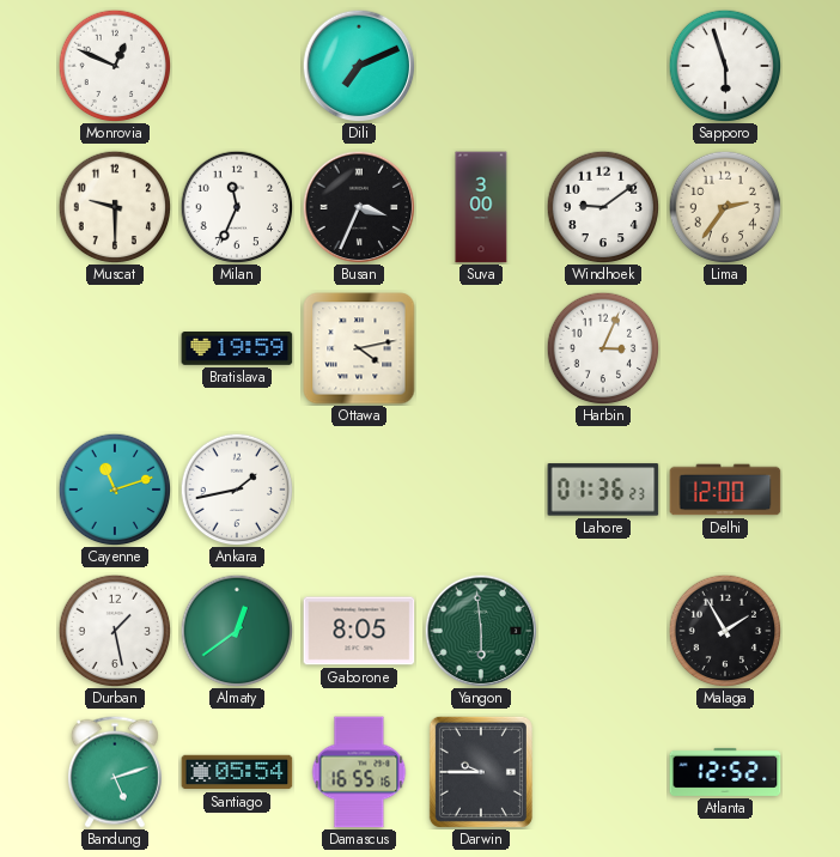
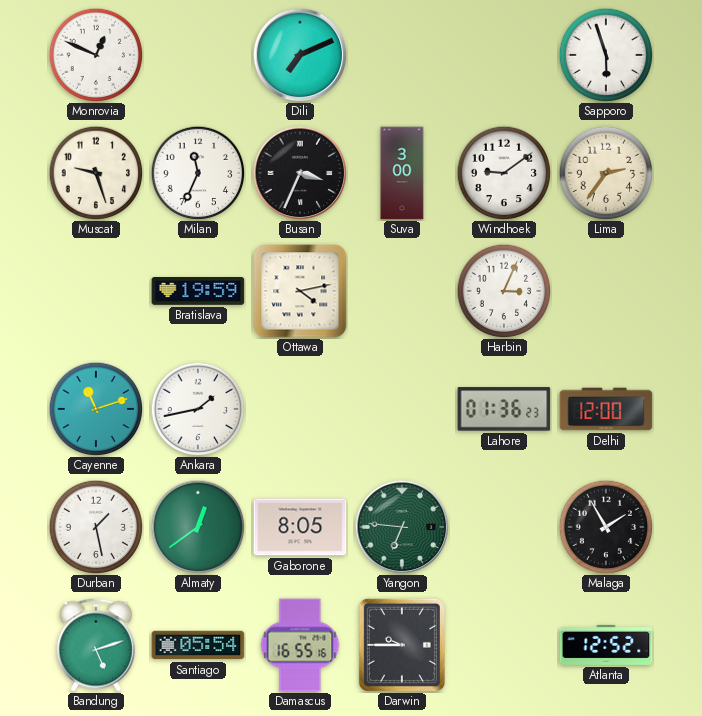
Muscat: 9:30 -> 9:27 (96, 173)
Yangon: 5:59 -> 6:46 (402, 527)
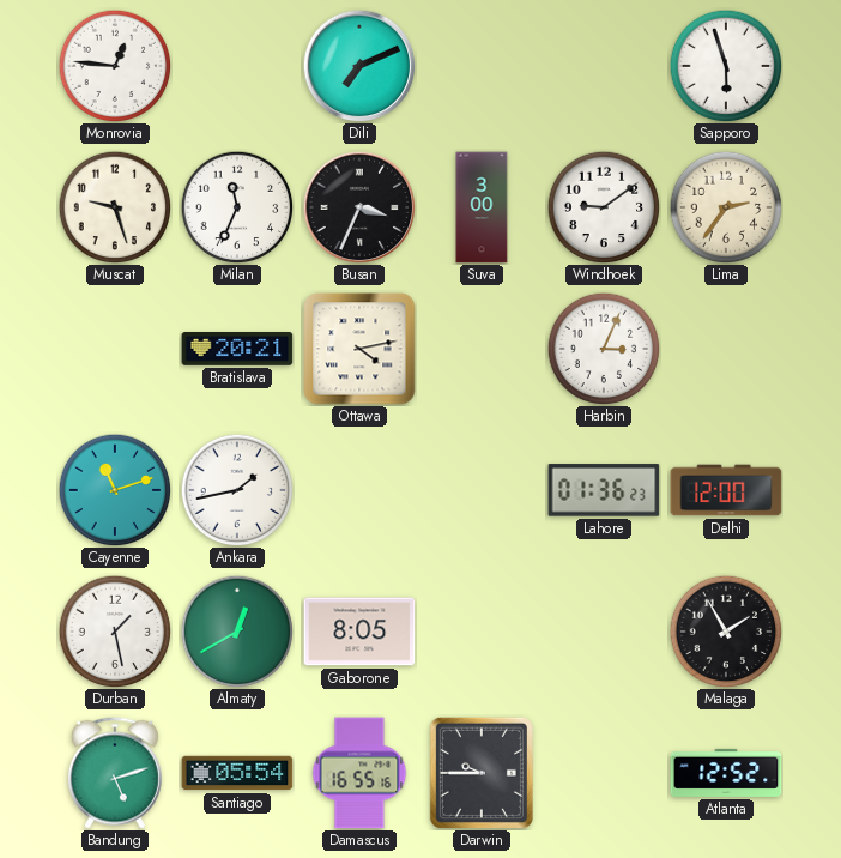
Monrovia: 12:49 -> 12:46 (115, 66)
Bratislava: 19:59 -> 20:21 (237, 350)
Almaty: 12:39 -> 12:40 (237, 632)
Yangon: 6:46 -> none (402, 527)
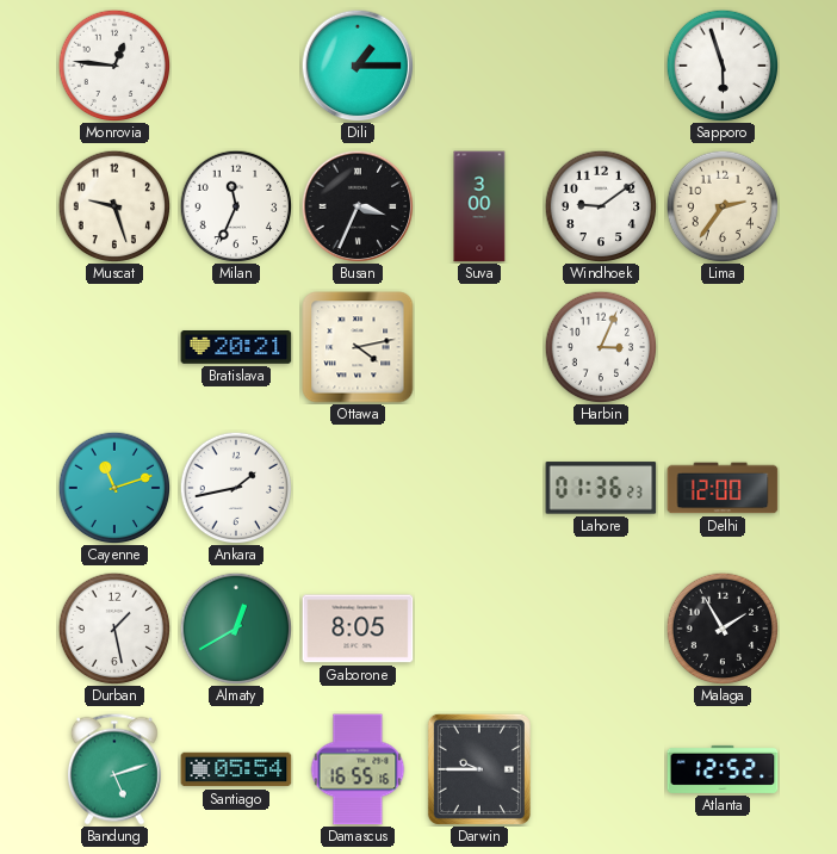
Dili: 7:11 -> 1:15 (358, 66)
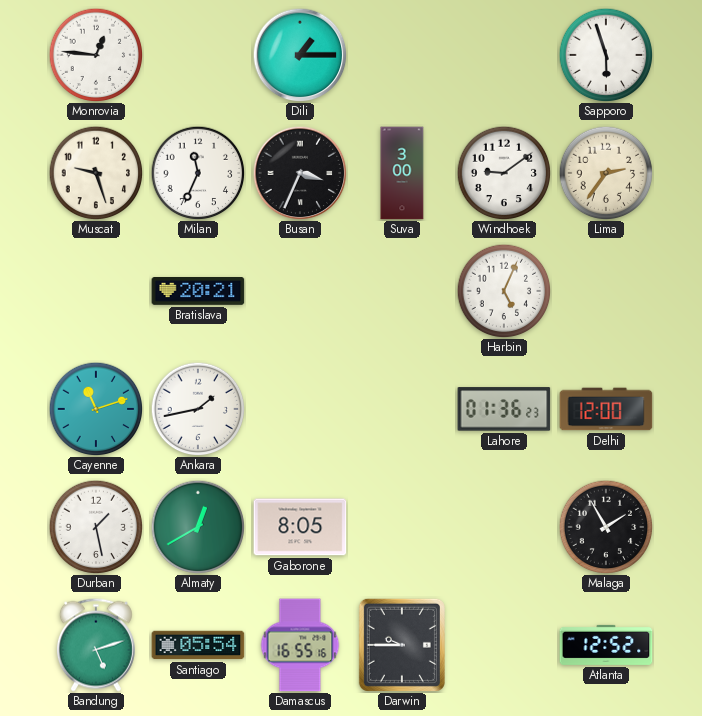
Ottawa: 4:13 -> none (358, 347)
Harbin: 3:04 -> 5:04 (504, 291)
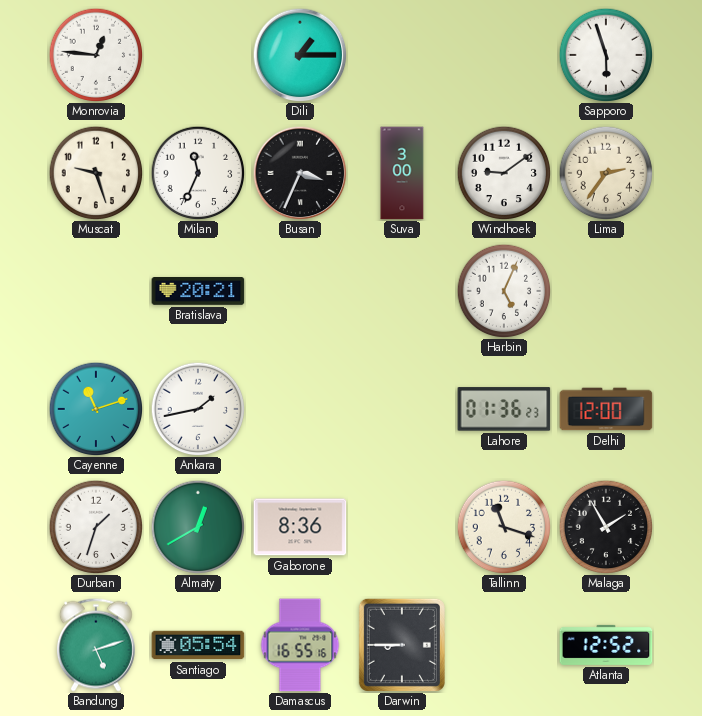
Durban: 1:28 -> 1:33 (96, 527)
Gaborone: 8:05 -> 8:36 (300, 527)
Tallinn: none -> 11:18 (504, 527)
Darwin: 9:45 -> 8:45 (402, 645)
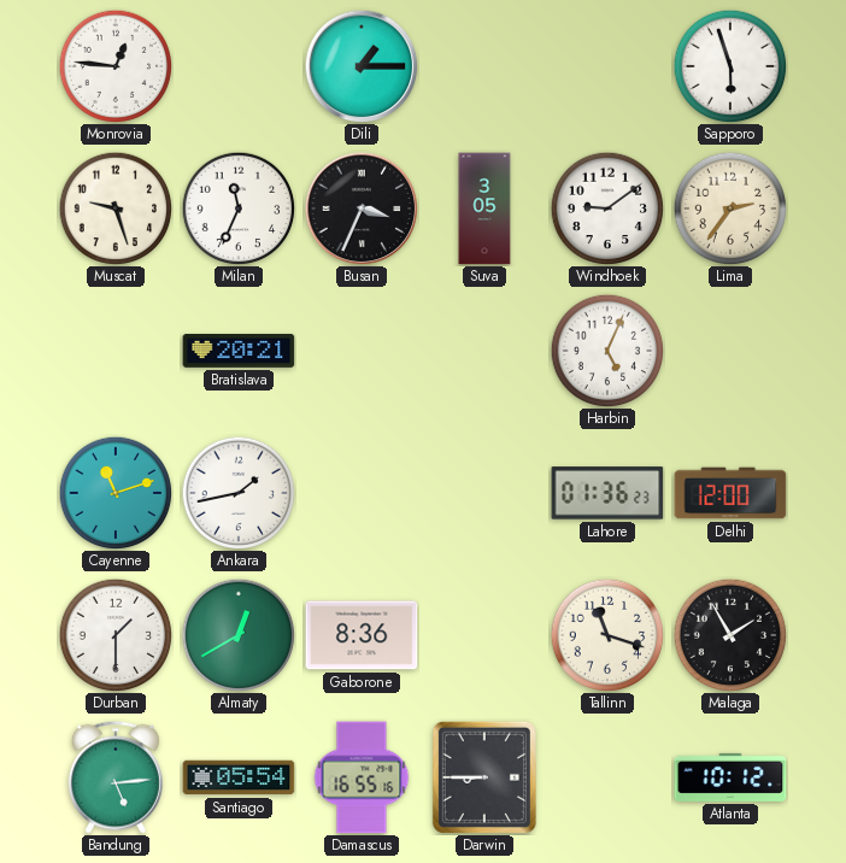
Suva: 3:00 -> 3:05 (484, 209)
Durban: 1:33 -> 1:30 (116, 635)
Bandung: 5:12 -> 5:14 (116, 777)
Atlanta: 12:52 -> 10:12 (730, 777)
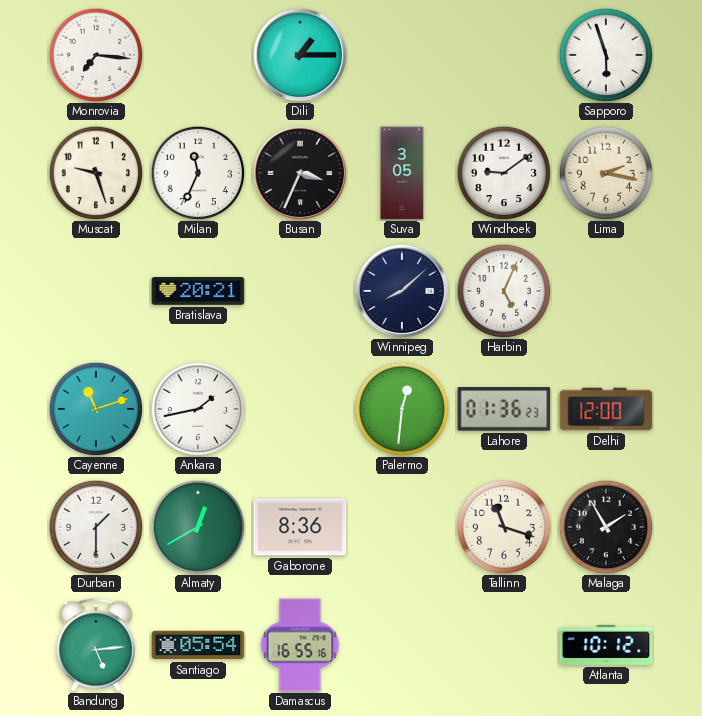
Monrovia: 12:46 -> 7:16 (96, 55)
Lima: 2:36 -> 2:17 (606, 173)
Winnipeg: none -> 8:08 (402, 291)
Palermo: none -> 12:31 (402, 409)
Darwin: 8:45 -> none (484, 777)
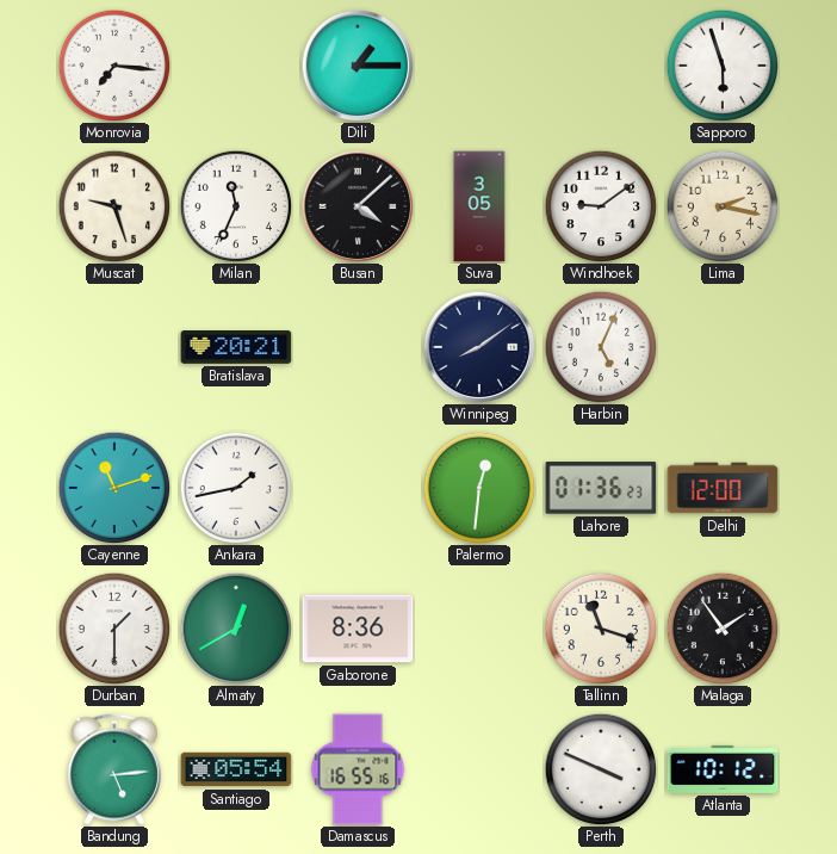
Busan: 3:34 -> 4:08 (358, 206)
Winnipeg: 8:08 -> 8:09 (479, 347)
Malaga: 1:55 -> 1:54 (723, 629)
Perth: none -> 3:49 (601, 769)
